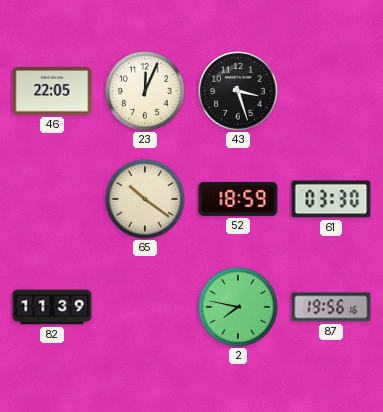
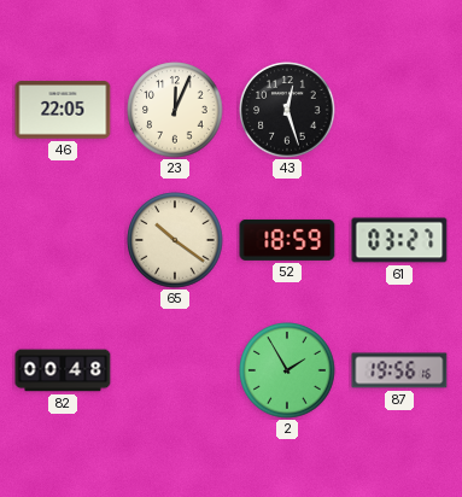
43: 3:27 -> 12:27 (287, 110)
61: 03:30 -> 03:27 (399, 240)
82: 11:39 -> 00:48 (63, 370)
2: 7:47 -> 1:55 (287, 370)
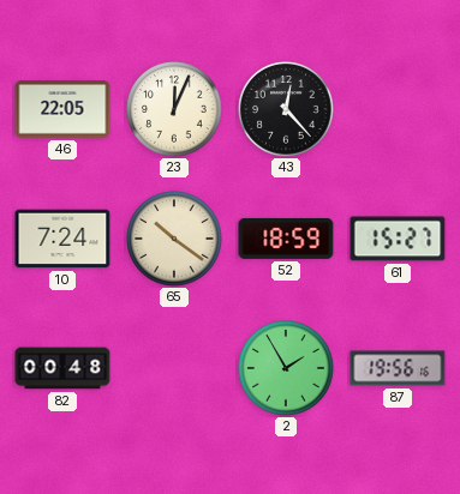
43: 12:27 -> 12:23 (286, 109)
10: none -> 7:24 (62, 239)
61: 03:27 -> 15:27 (398, 239)
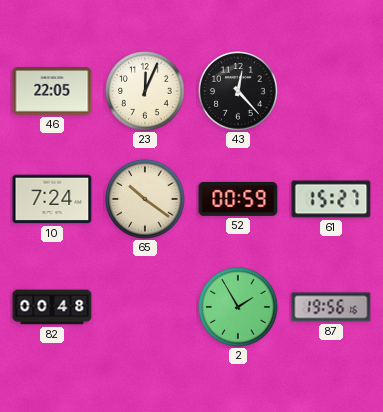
52: 18:59 -> 00:59 (238, 199)
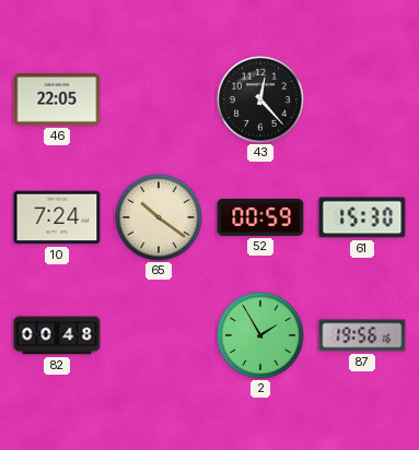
23: 12:04 -> none (145, 91)
61: 15:27 -> 15:30 (362, 217)
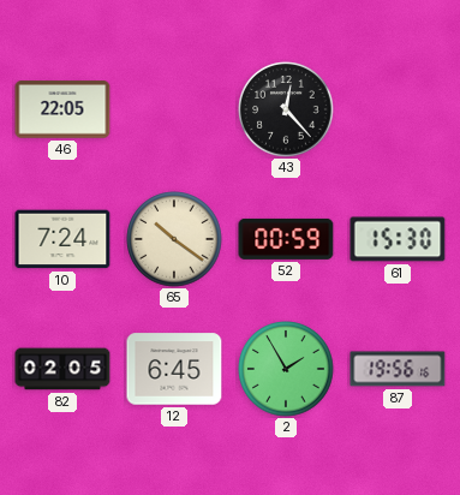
82: 00:48 -> 02:05 (62, 369)
12: none -> 6:45 (174, 369)
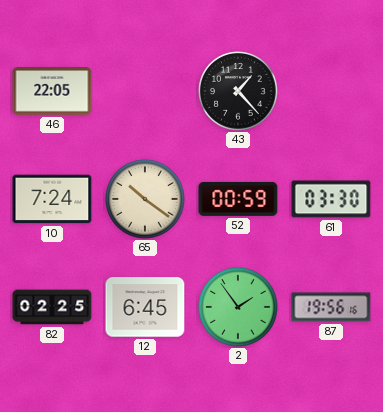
43: 12:23 -> 1:23 (238, 91)
61: 15:30 -> 03:30 (331, 199)
82: 02:05 -> 02:25 (52, 307)
2: 1:55 -> 1:54 (238, 307)
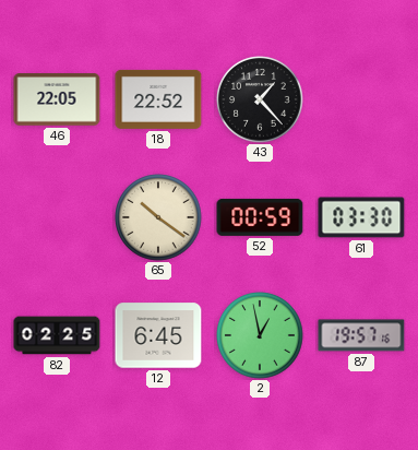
18: none -> 22:52 (158, 99)
10: 7:24 -> none (52, 199)
2: 1:54 -> 12:58 (260, 335)
87: 19:56 -> 19:57 (361, 335)
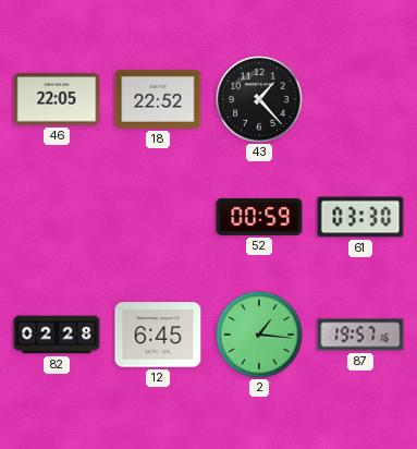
65: 10:21 -> none (158, 217)
82: 02:25 -> 02:28 (57, 335)
2: 12:58 -> 1:16 (259, 335)
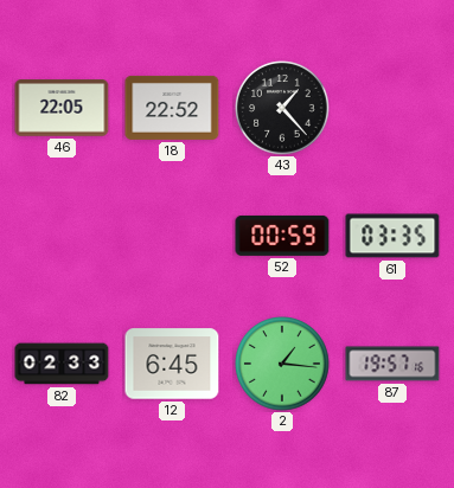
61: 03:30 -> 03:35 (392, 236)
82: 02:28 -> 02:33 (62, 364)
